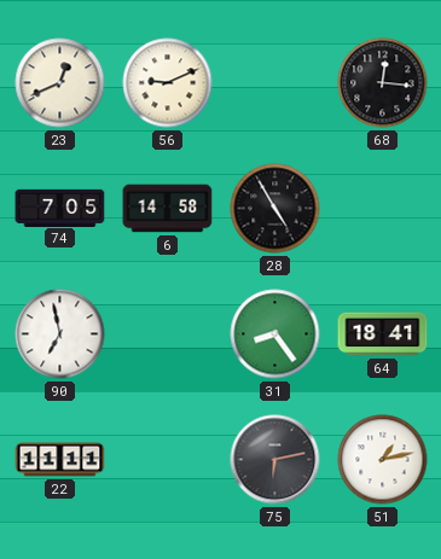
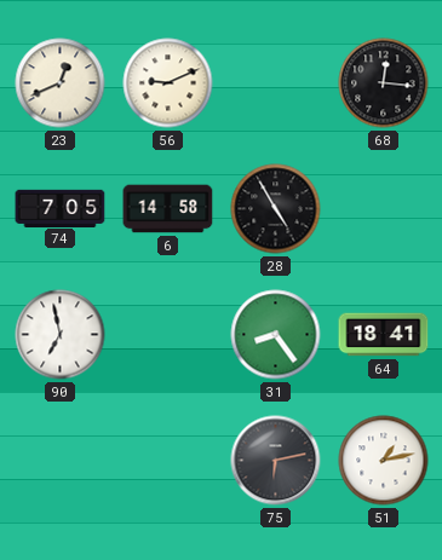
22: 11:11 -> none (60, 460)
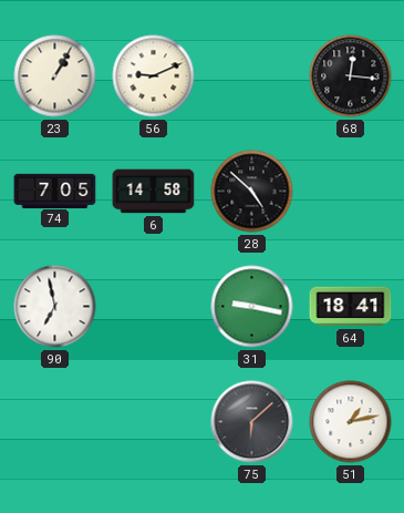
23: 12:41 -> 1:05 (55, 76)
28: 4:55 -> 4:52 (252, 192)
31: 8:24 -> 9:17 (252, 307)
75: 6:13 -> 6:08 (252, 422)
